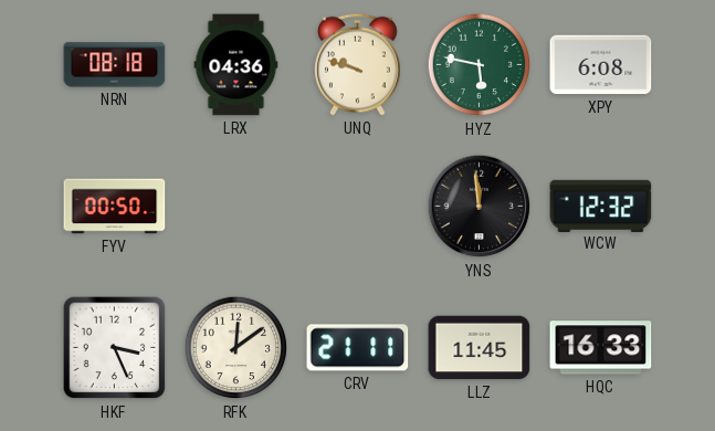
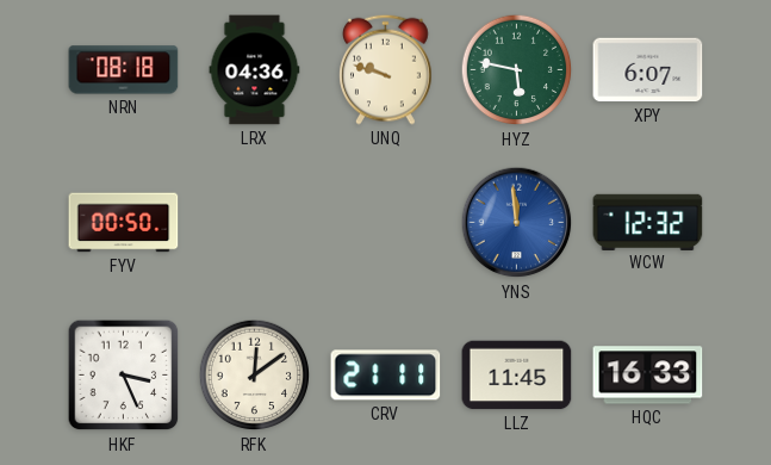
XPY: 6:08 -> 6:07 (648, 70)
YNS dial: black -> blue (517, 223)
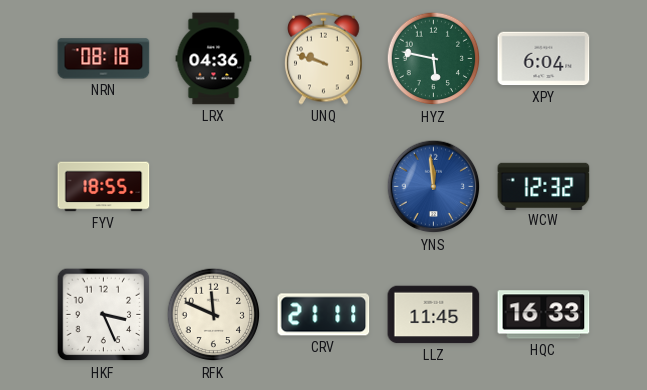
XPY: 6:07 -> 6:04 (544, 59)
FYV: 00:50 -> 18:55 (104, 187)
RFK: 12:09 -> 11:49 (214, 315)
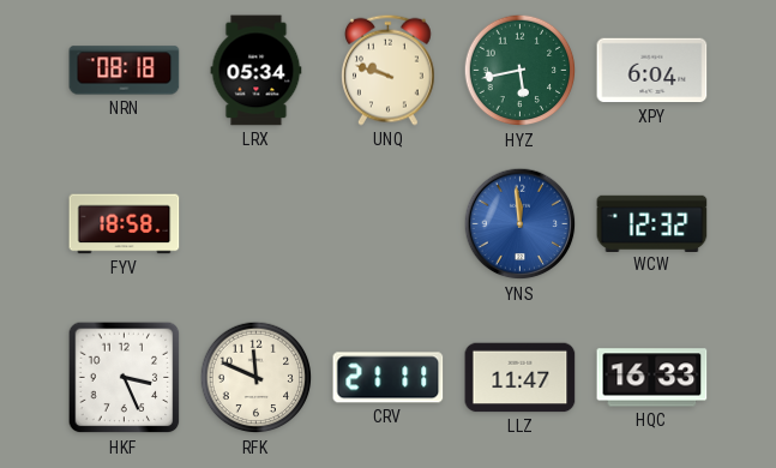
LRX: 04:36 -> 05:34 (257, 71)
HYZ: 5:47 -> 5:43 (521, 71)
FYV: 18:55 -> 18:58 (125, 224)
LLZ: 11:45 -> 11:47 (521, 378)
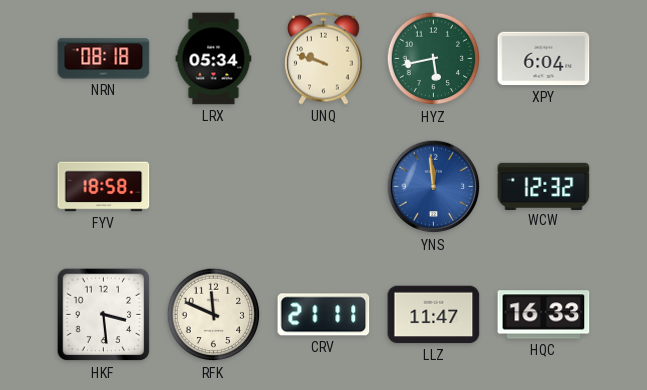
HKF: 3:26 -> 3:29 (104, 315)
